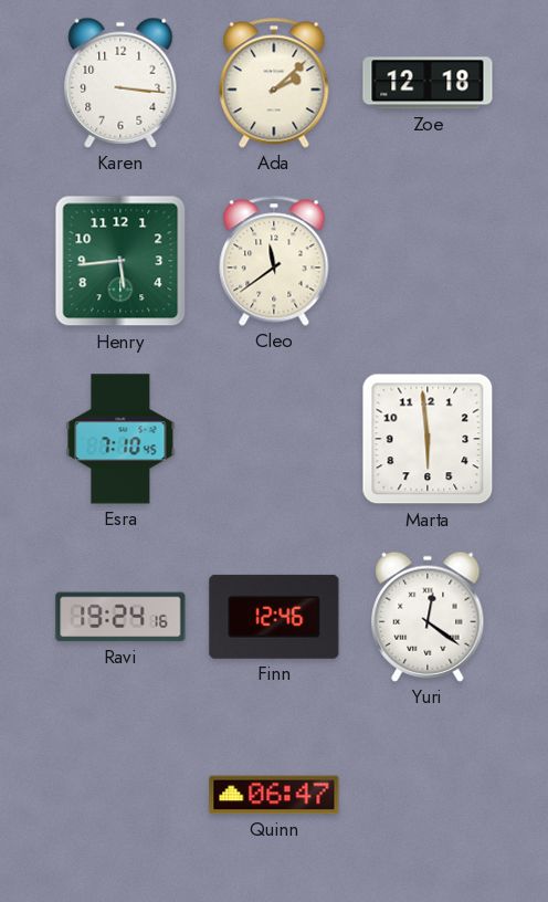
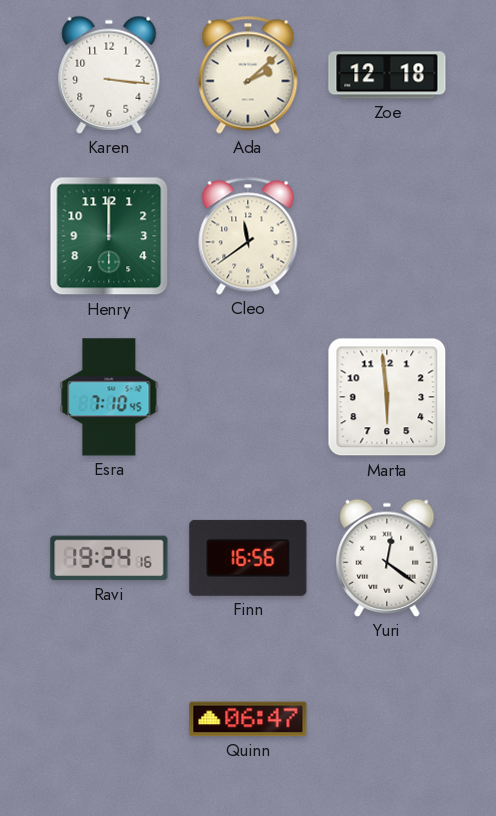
Henry: 5:44 -> 12:00 (109, 236)
Finn: 12:46 -> 16:56 (248, 558)
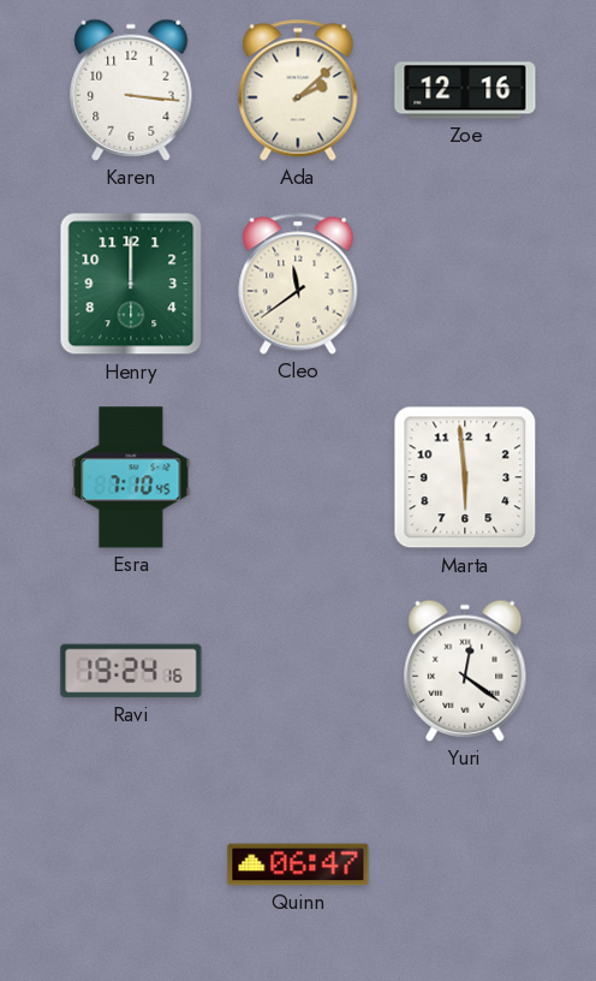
Zoe: 12:18 -> 12:16 (465, 90)
Finn: 16:56 -> none (248, 558)
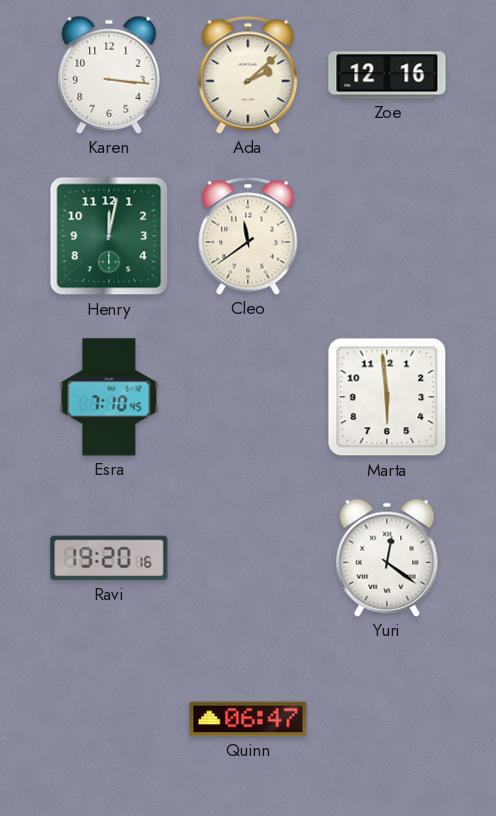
Henry: 12:00 -> 12:02 (109, 236)
Ravi: 19:24 -> 19:20 (109, 558)
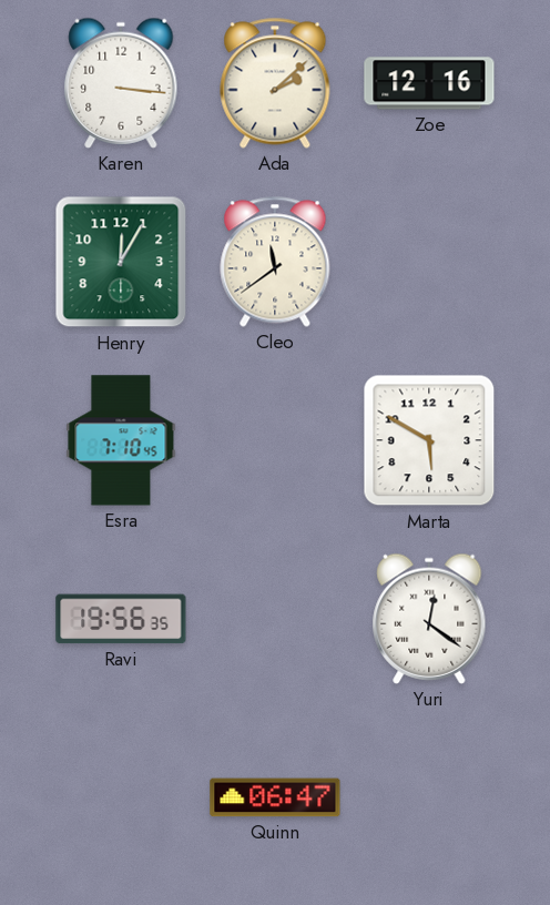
Henry: 12:02 -> 12:05 (121, 262)
Marta: 5:59 -> 5:50 (429, 440)
Ravi: 19:20 -> 19:56 (121, 619)
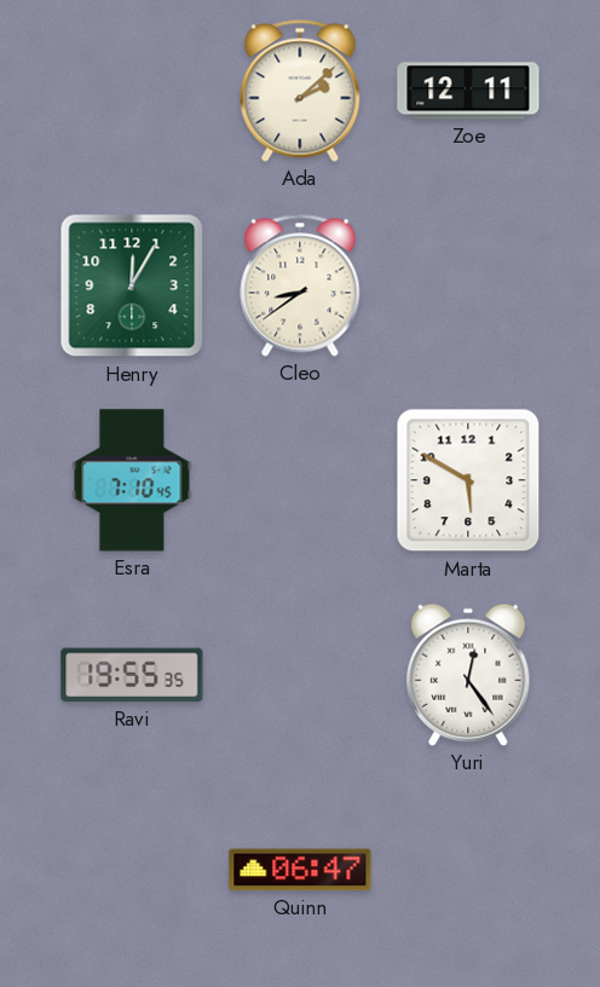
Karen: 3:16 -> none (121, 83)
Zoe: 12:16 -> 12:11 (468, 91)
Cleo: 11:39 -> 8:39 (300, 285)
Ravi: 19:56 -> 19:55 (132, 675)
Yuri: 12:21 -> 12:24 (468, 675)
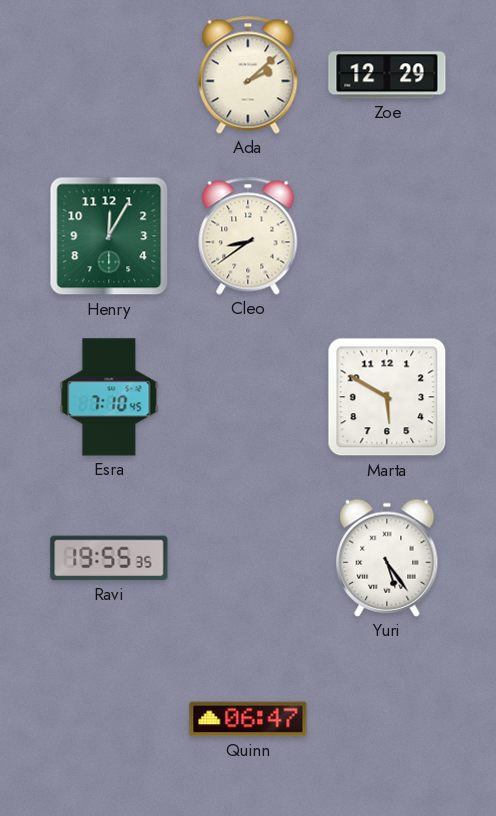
Zoe: 12:11 -> 12:29 (387, 75)
Yuri: 12:24 -> 5:24 (387, 558)
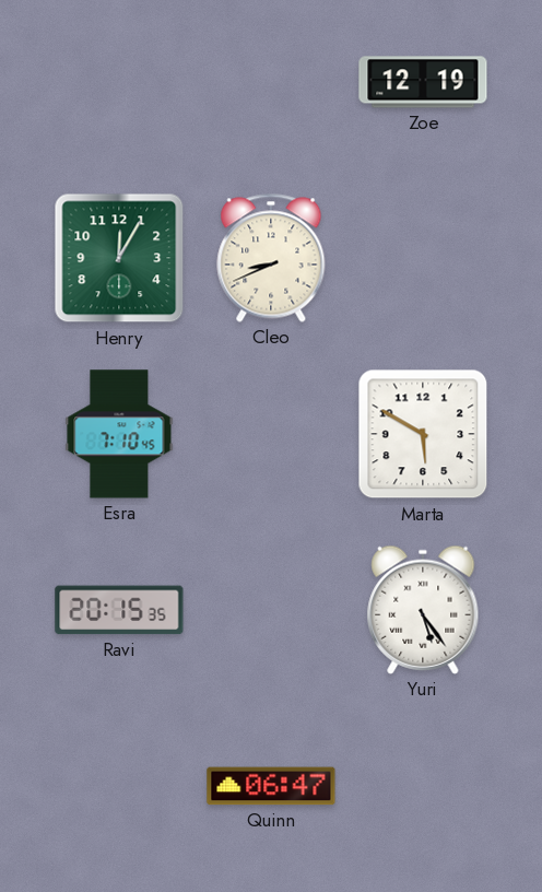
Ada: 2:08 -> none (248, 75)
Zoe: 12:29 -> 12:19 (423, 82)
Cleo: 8:39 -> 8:41 (271, 258)
Ravi: 19:55 -> 20:15 (119, 610)
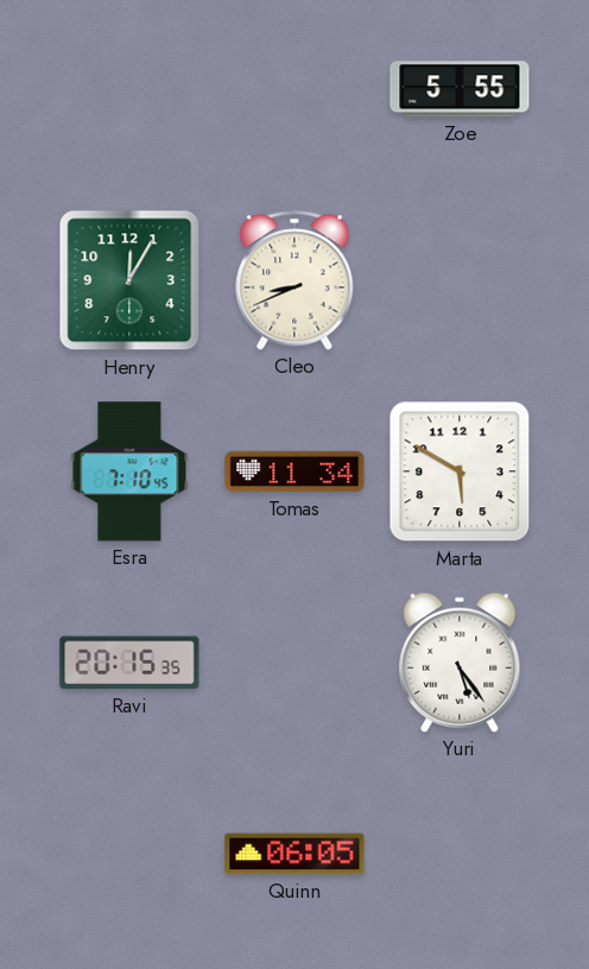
Zoe: 12:19 -> 5:55 (460, 89)
Tomas: none -> 11:34 (294, 471)
Quinn: 06:47 -> 06:05 (294, 854)
